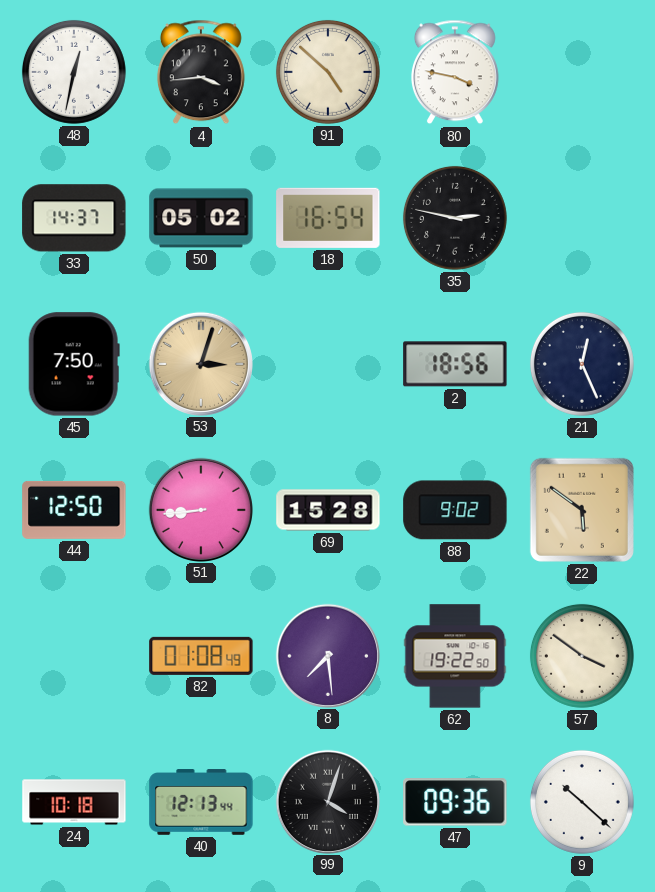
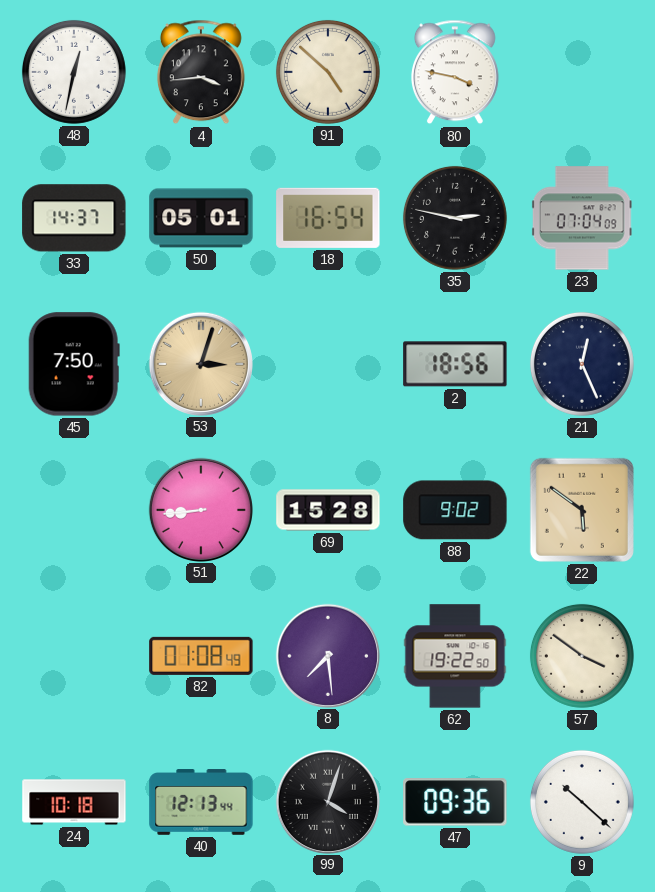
50: 05:02 -> 05:01 (201, 218)
23: none -> 07:04 (582, 218)
44: 12:50 -> none (74, 510)
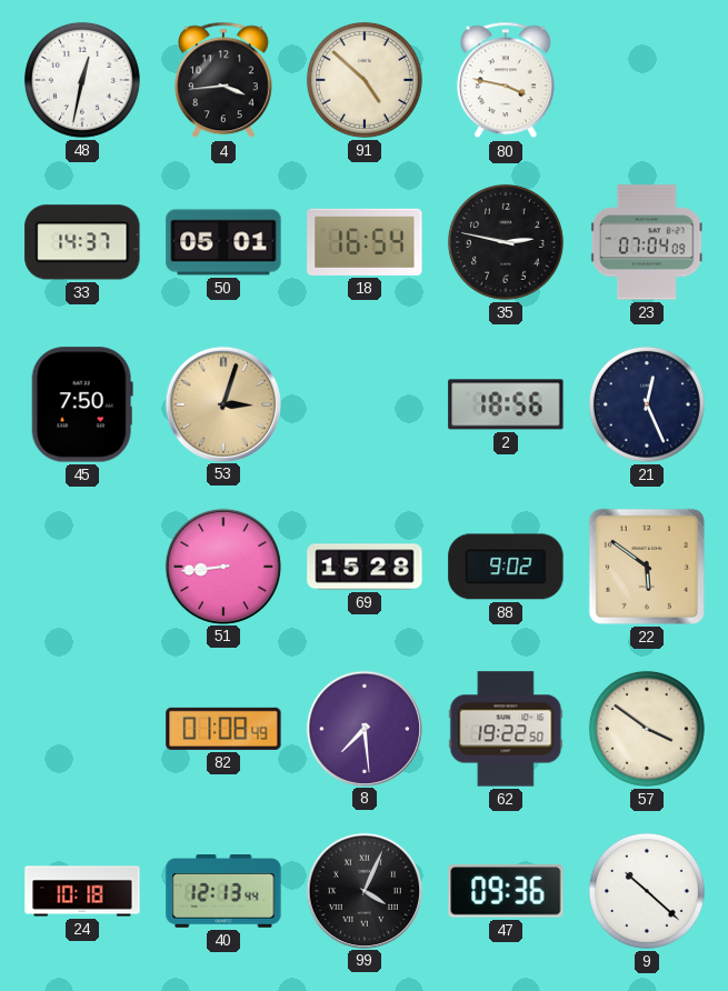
99: 4:03 -> 4:04 (363, 890)
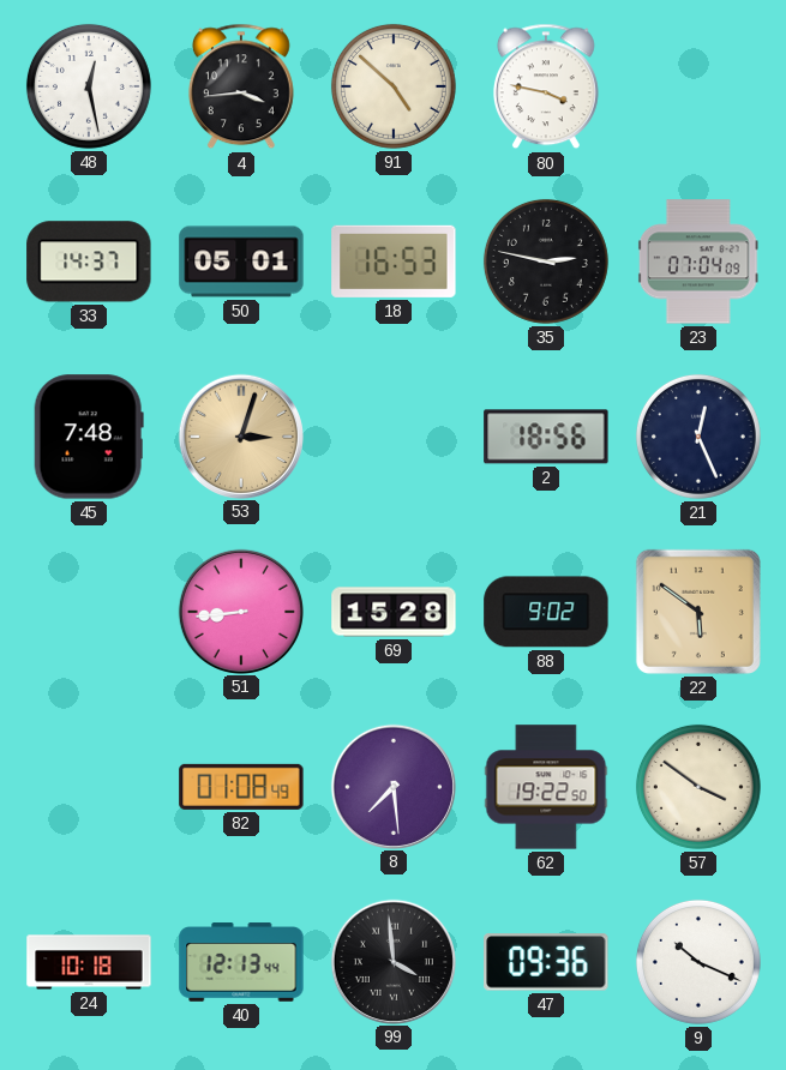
48: 12:32 -> 12:28 (89, 86)
18: 16:54 -> 16:53 (394, 262)
45: 7:50 -> 7:48 (89, 437)
99: 4:04 -> 3:59 (392, 961)
9: 10:22 -> 10:19 (698, 962)
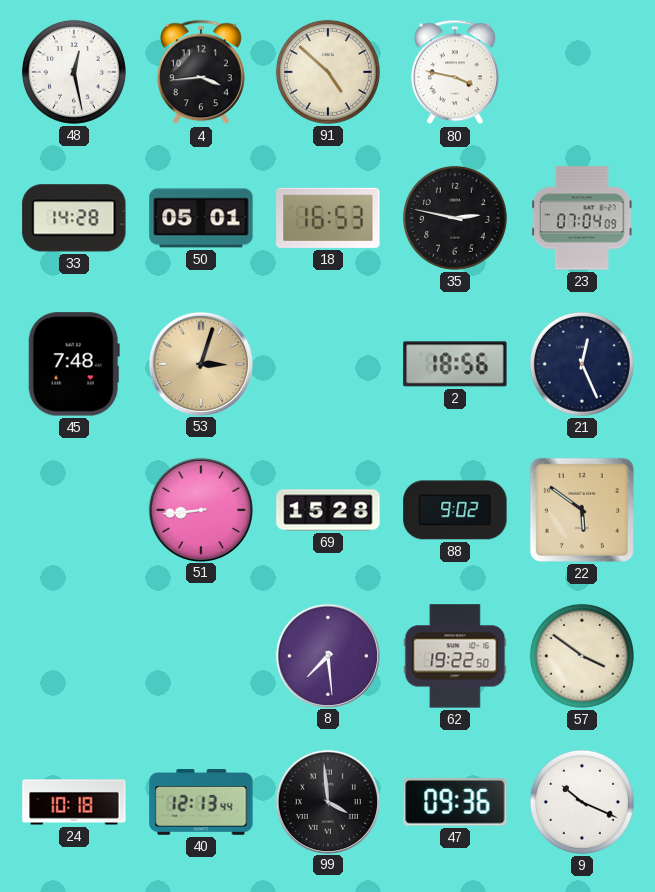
33: 14:37 -> 14:28 (74, 218)
82: 01:08 -> none (241, 787)
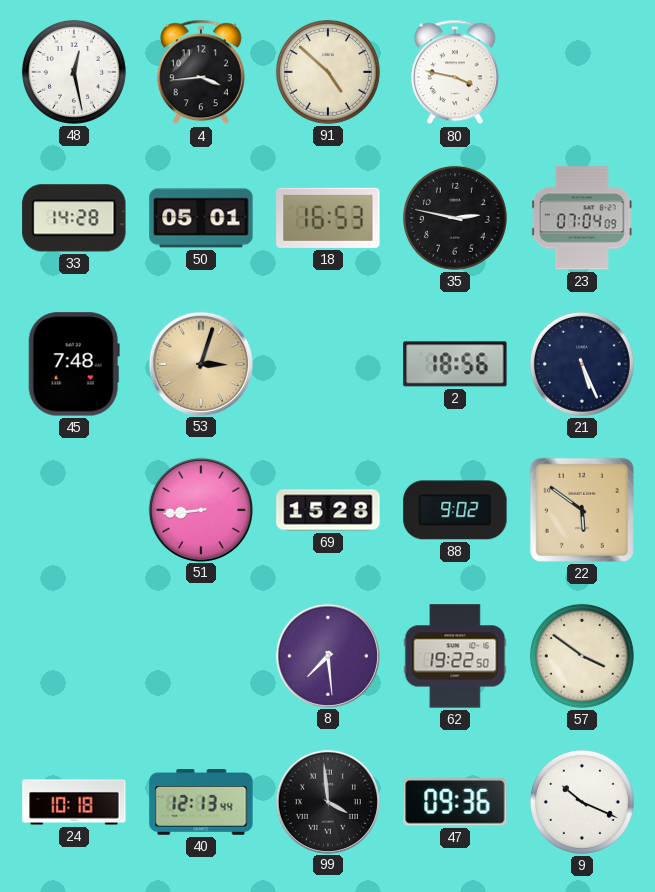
21: 12:26 -> 5:26 (582, 364)
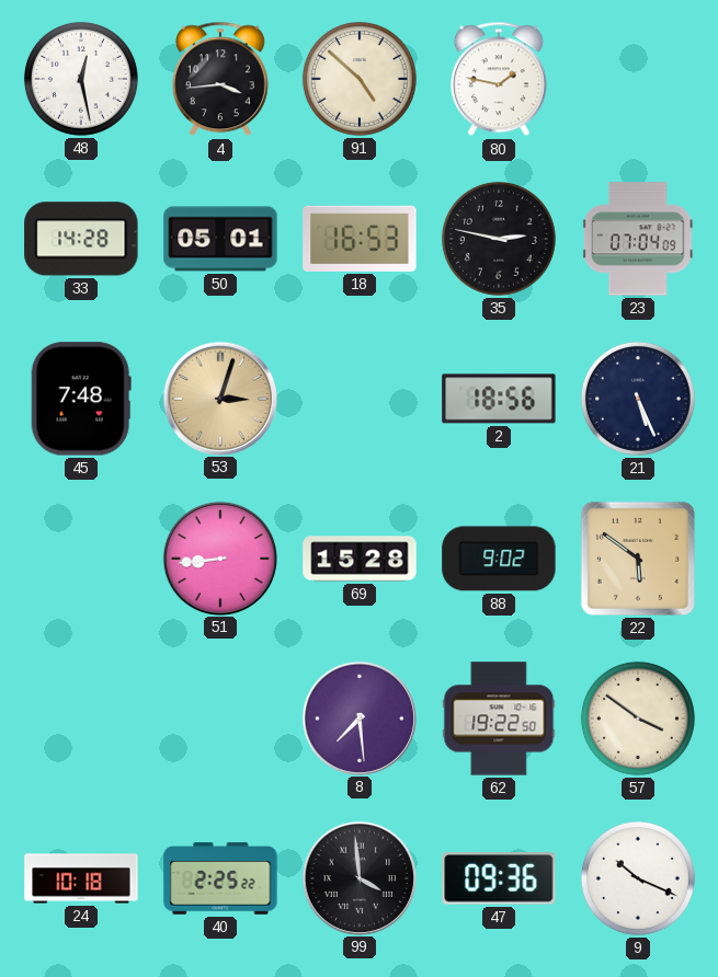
80: 3:47 -> 1:47 (499, 79)
40: 12:13 -> 2:25 (220, 878)
